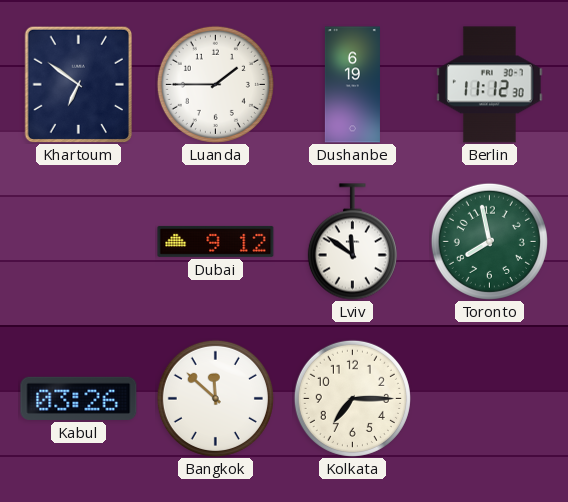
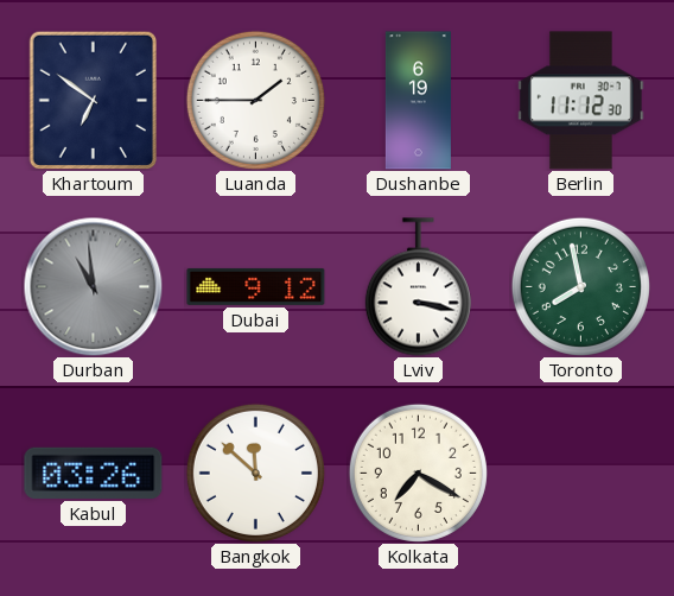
Durban: none -> 10:59 (93, 286)
Lviv: 11:51 -> 3:17 (418, 287)
Kolkata: 7:15 -> 7:20 (418, 473)
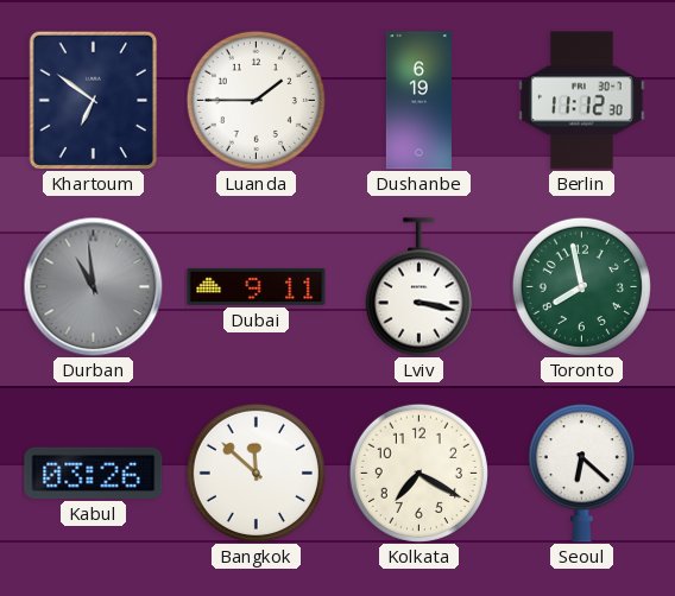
Dubai: 9:12 -> 9:11 (257, 286)
Seoul: none -> 6:22 (581, 474)
